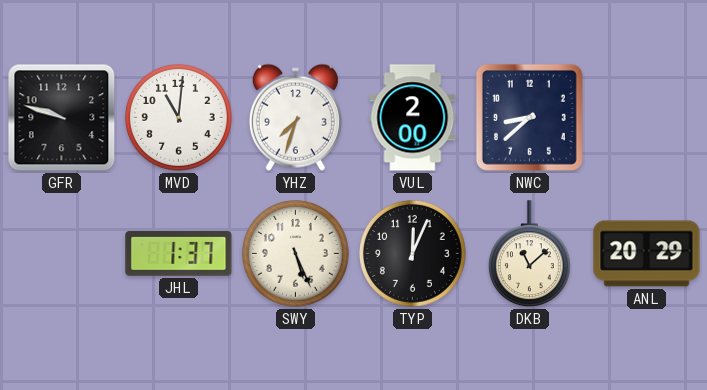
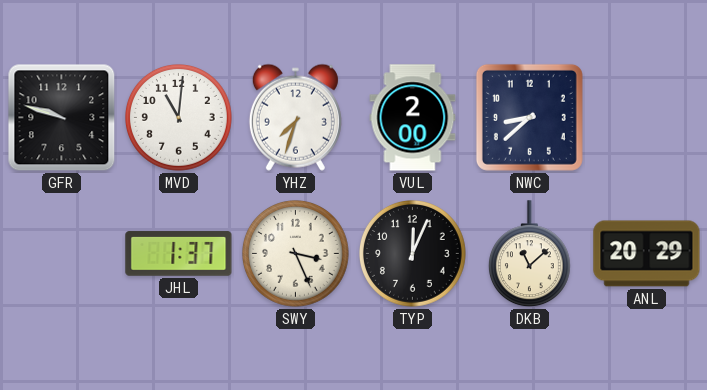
SWY: 5:26 -> 3:26 (296, 254)
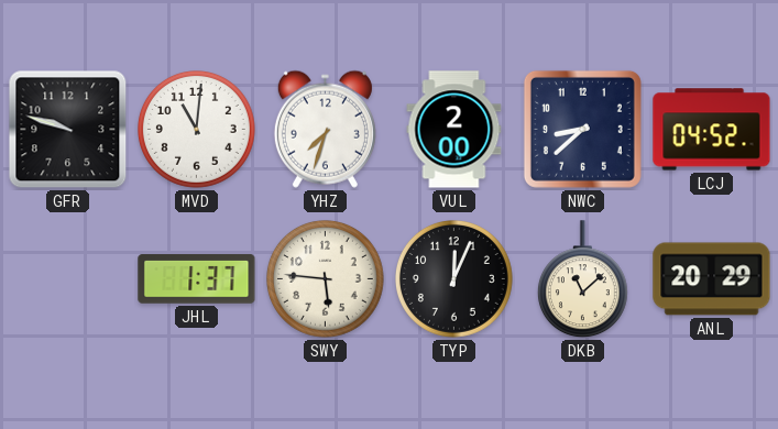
LCJ: none -> 04:52 (712, 130)
SWY: 3:26 -> 5:46 (326, 279)
